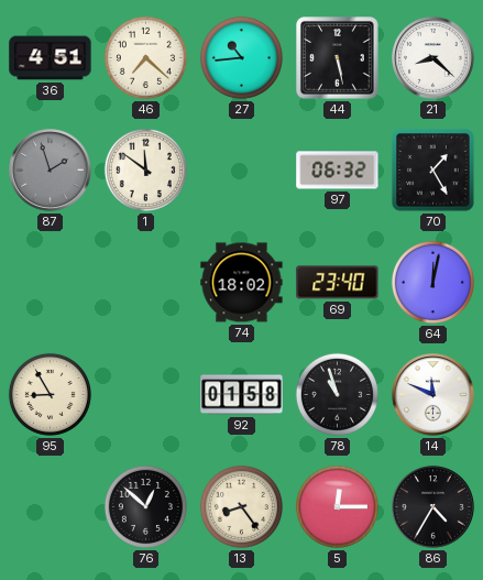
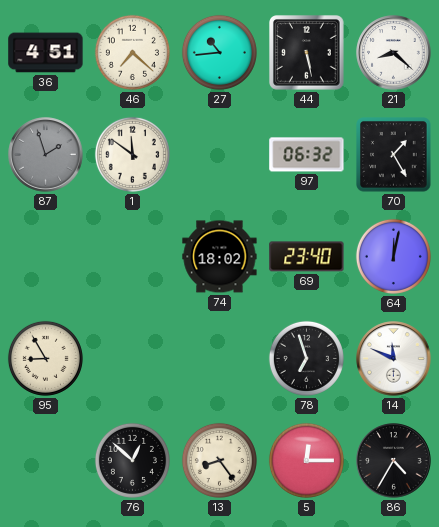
92: 01:58 -> none (242, 395)
78: 10:57 -> 6:57 (306, 358)
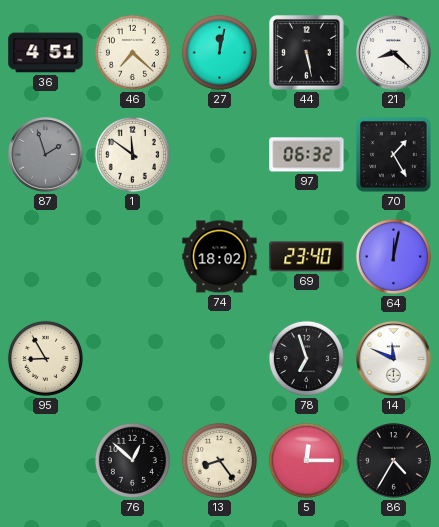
27: 10:44 -> 12:02 (219, 52)
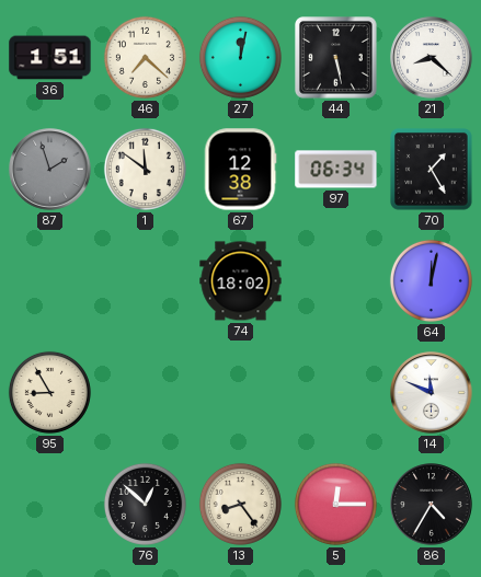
36: 4:51 -> 1:51 (50, 58)
67: none -> 12:38 (240, 170)
97: 06:32 -> 06:34 (336, 170)
69: 23:40 -> none (307, 257)
78: 6:57 -> none (306, 358)
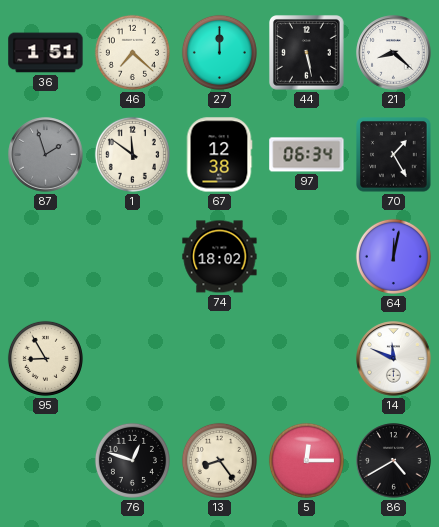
27: 12:02 -> 12:00 (219, 52)
76: 12:52 -> 12:48 (132, 460)
86: 4:35 -> 4:40 (394, 461)
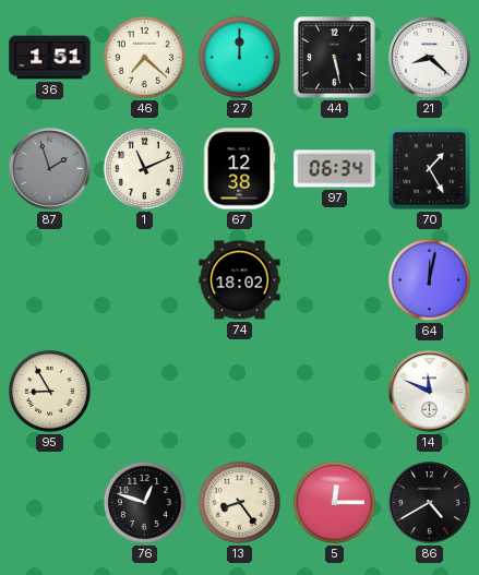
1: 11:51 -> 11:11 (144, 168)
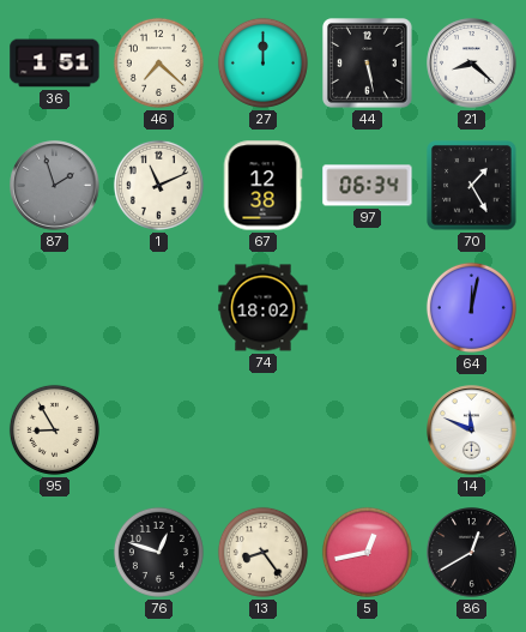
5: 12:15 -> 12:43 (367, 552)
86: 4:40 -> 12:40 (472, 553)
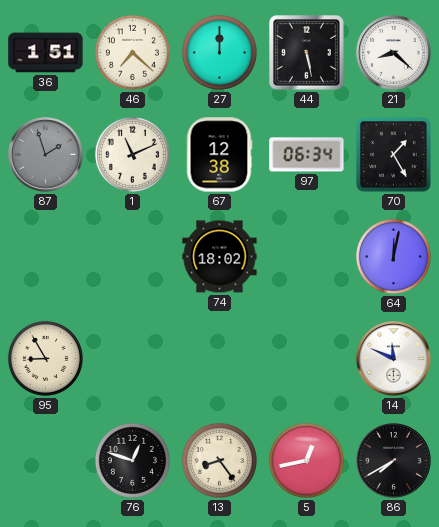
86: 12:40 -> 7:40 (394, 461)
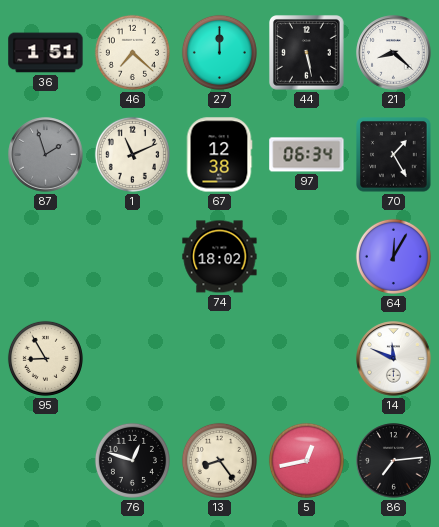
64: 12:02 -> 12:05 (393, 256)
86: 7:40 -> 7:14 (394, 461)
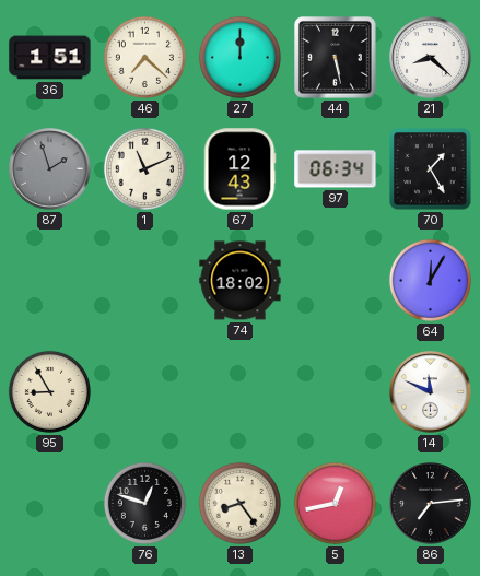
67: 12:38 -> 12:43 (239, 169)
